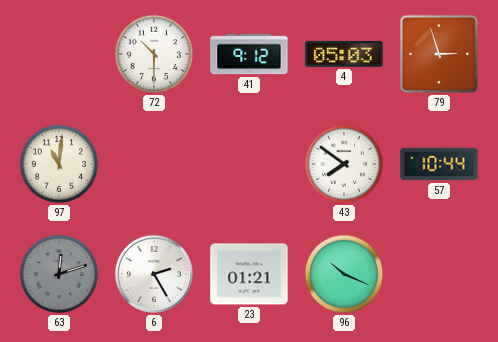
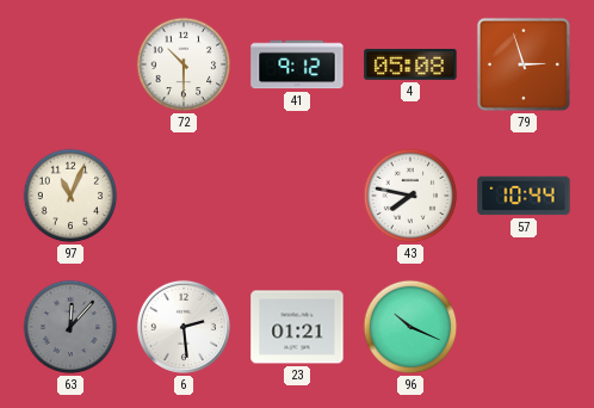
4: 05:03 -> 05:08 (410, 64)
97: 11:01 -> 11:04 (70, 196)
43: 7:51 -> 7:47 (410, 196)
63: 12:12 -> 12:07 (70, 327)
6: 2:25 -> 2:29 (184, 327)
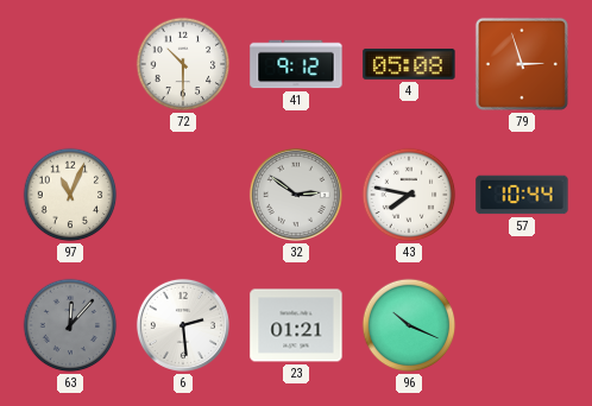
32: none -> 2:51 (296, 195)
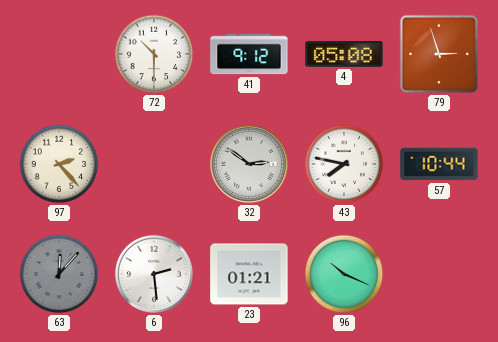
97: 11:04 -> 2:23 (59, 164)
